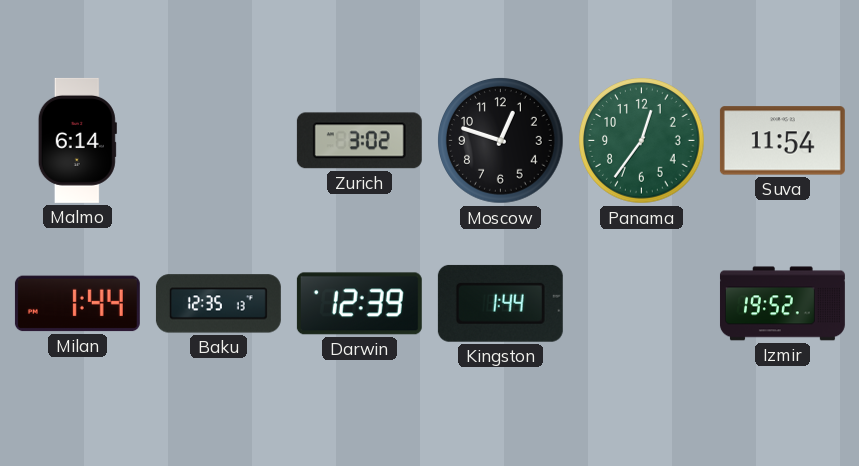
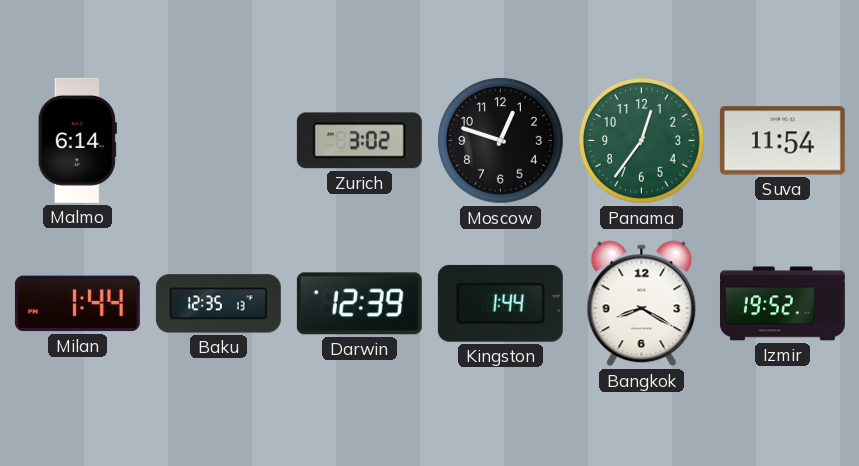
Bangkok: none -> 8:20 (642, 304)
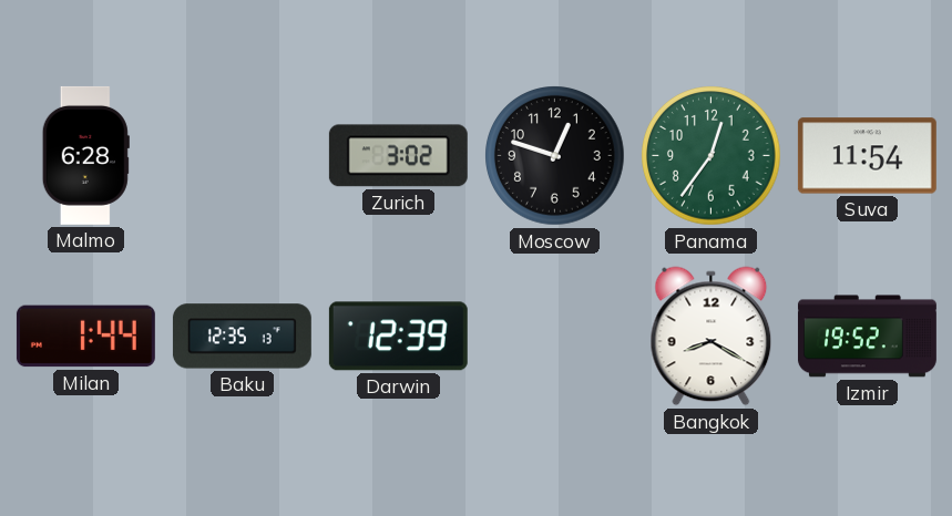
Malmo: 6:14 -> 6:28 (85, 155)
Kingston: 1:44 -> none (500, 303)
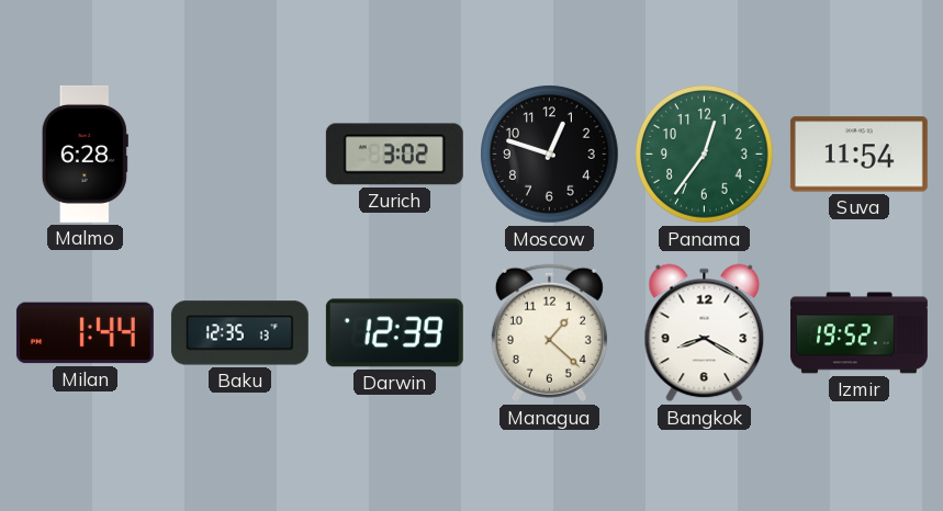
Managua: none -> 1:22 (549, 333)
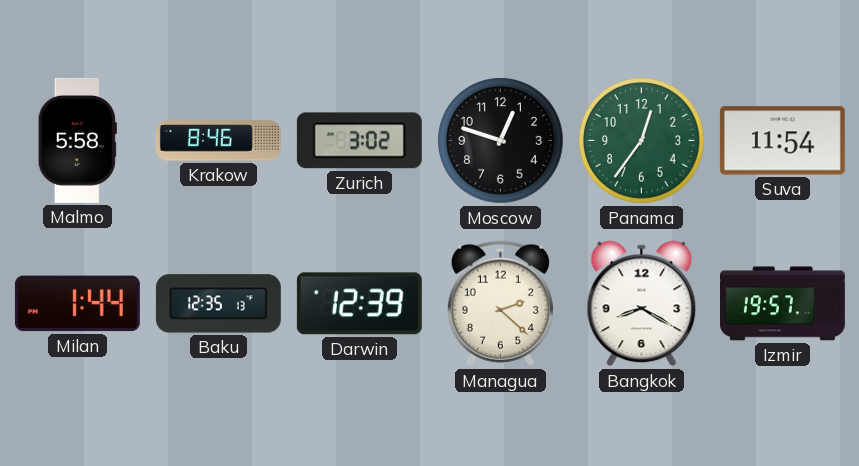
Malmo: 6:28 -> 5:58 (77, 140)
Krakow: none -> 8:46 (218, 141)
Managua: 1:22 -> 2:22 (500, 304)
Izmir: 19:52 -> 19:57 (782, 304)
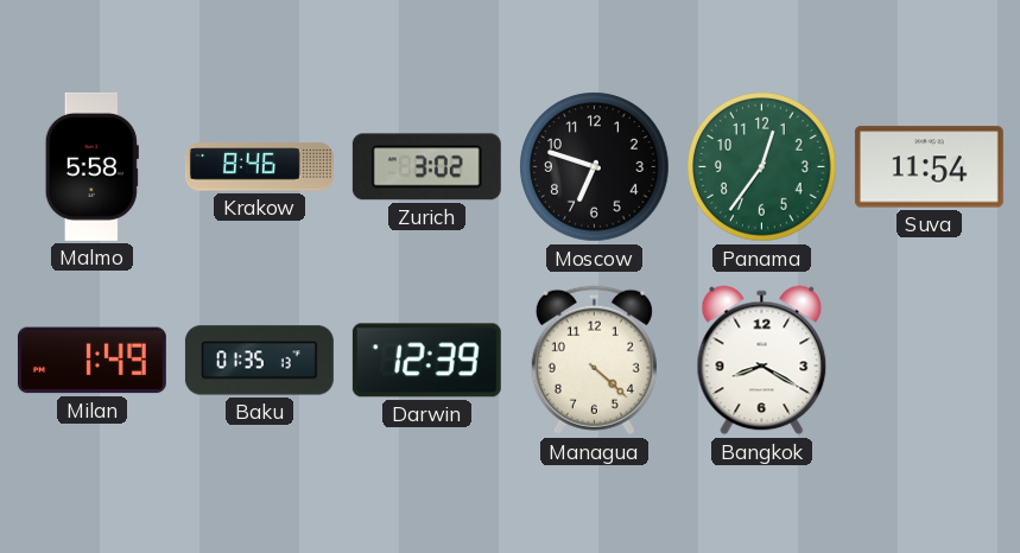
Moscow: 12:48 -> 6:48 (595, 167)
Milan: 1:44 -> 1:49 (91, 361)
Baku: 12:35 -> 01:35 (259, 361)
Managua: 2:22 -> 4:22 (594, 361)
Izmir: 19:57 -> none (782, 304)
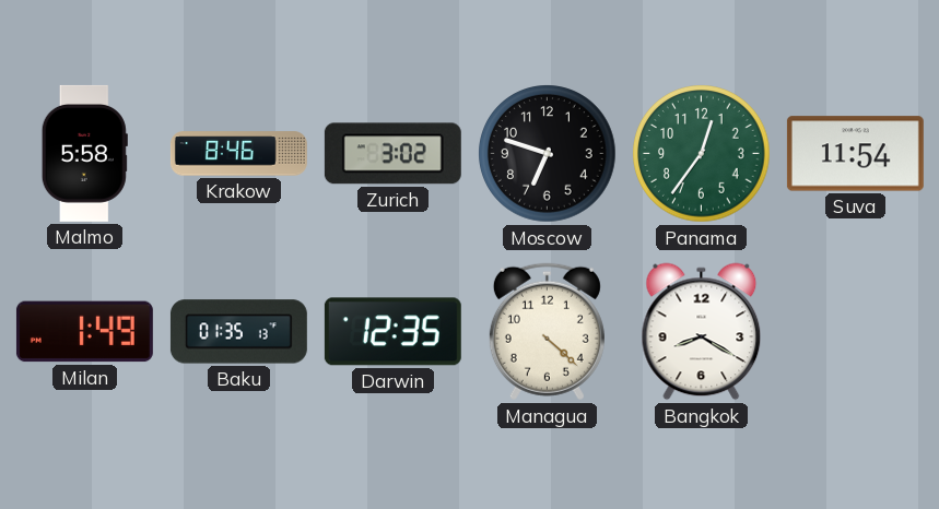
Darwin: 12:39 -> 12:35 (392, 332)
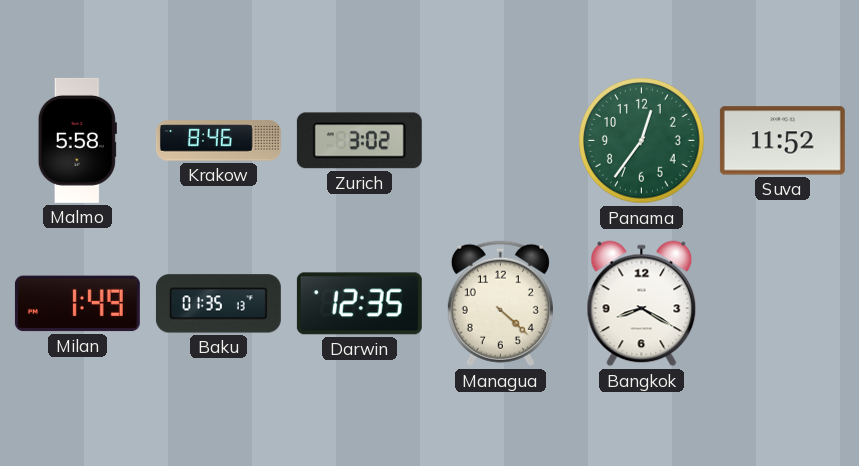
Moscow: 6:48 -> none (548, 154)
Suva: 11:54 -> 11:52 (782, 141)
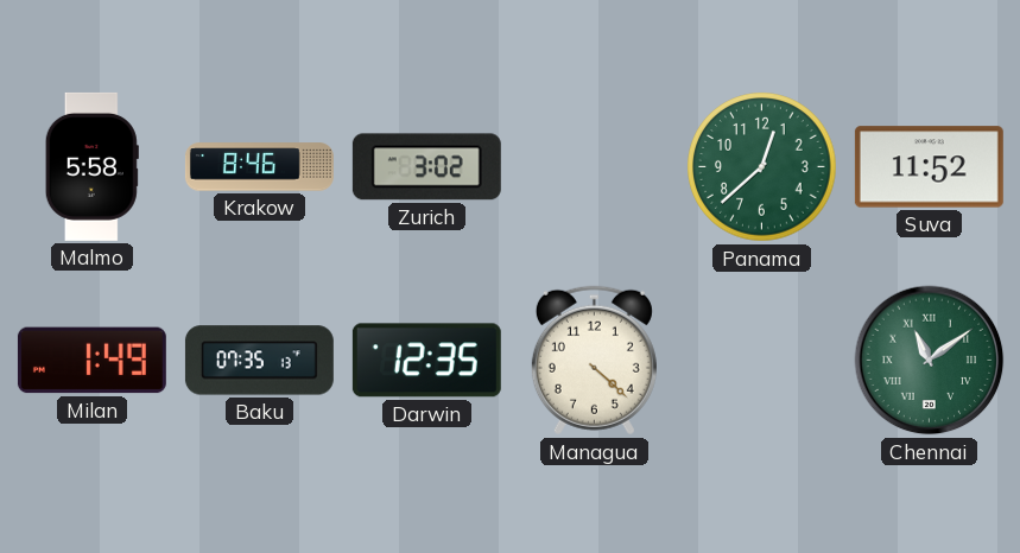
Panama: 12:36 -> 12:38 (762, 167)
Baku: 01:35 -> 07:35 (259, 361)
Bangkok: 8:20 -> none (642, 304)
Chennai: none -> 11:09 (930, 361)
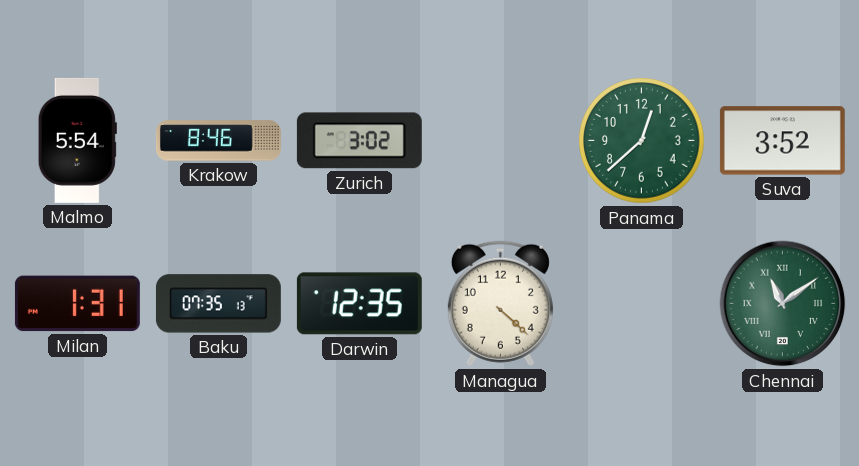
Malmo: 5:58 -> 5:54 (77, 140)
Suva: 11:52 -> 3:52 (782, 141)
Milan: 1:49 -> 1:31 (77, 304)
